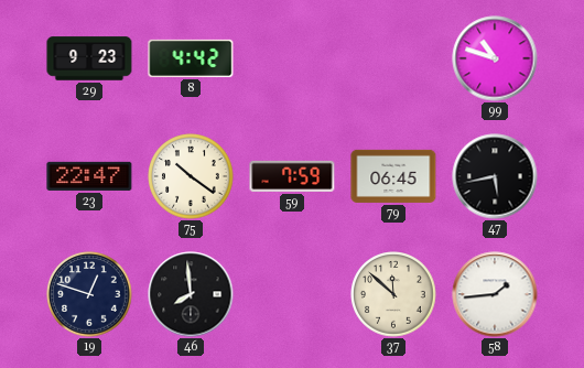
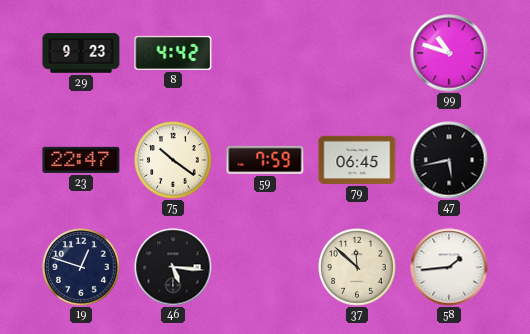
46: 7:59 -> 5:16 (173, 267)
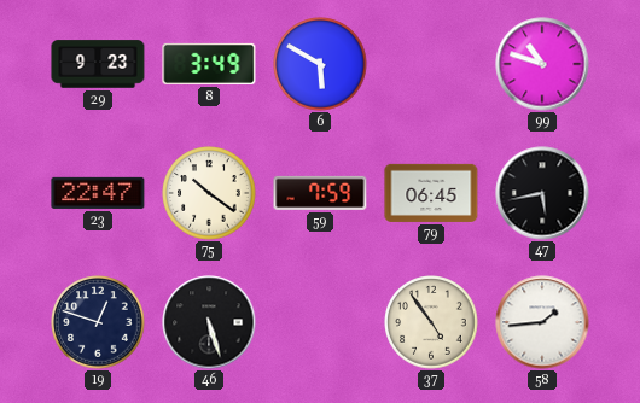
8: 4:42 -> 3:49 (209, 64)
6: none -> 5:50 (320, 64)
46: 5:16 -> 5:27 (209, 322)
37: 11:52 -> 4:54 (431, 322)
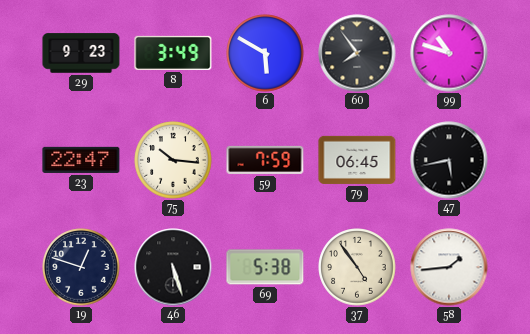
60: none -> 7:54 (357, 53)
75: 10:21 -> 10:16 (173, 160)
69: none -> 5:38 (265, 267)
